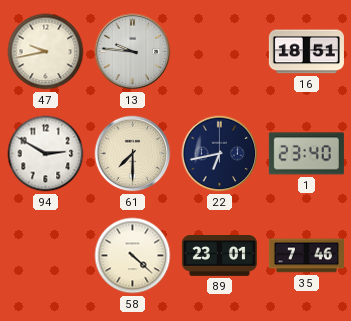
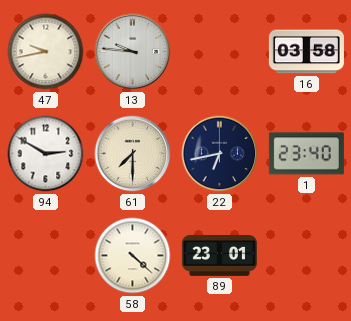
16: 18:51 -> 03:58 (306, 52)
35: 7:46 -> none (306, 256)
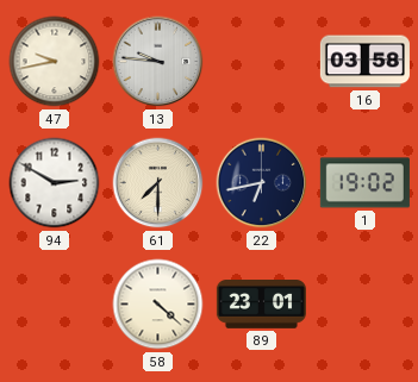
1: 23:40 -> 19:02 (364, 183)
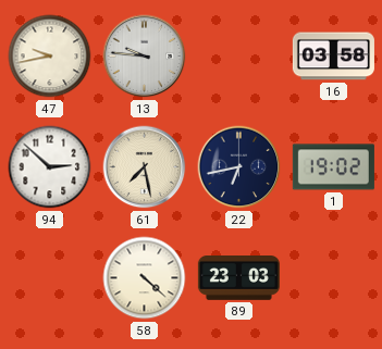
94: 2:50 -> 2:52 (50, 167)
61: 7:30 -> 7:28 (145, 167)
89: 23:01 -> 23:03 (238, 278)
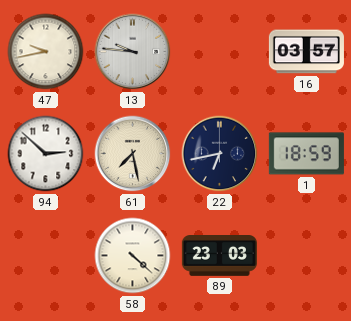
16: 03:58 -> 03:57 (306, 52)
1: 19:02 -> 18:59 (306, 154)
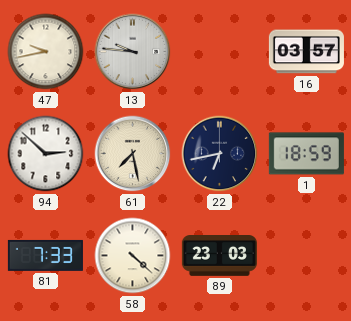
81: none -> 7:33 (45, 255)
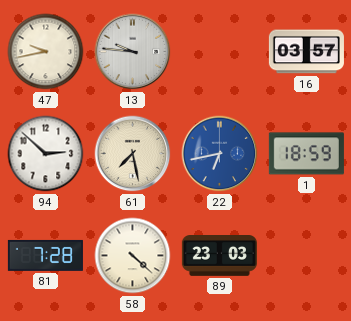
22 dial: navy -> blue (220, 154)
81: 7:33 -> 7:28 (45, 255)
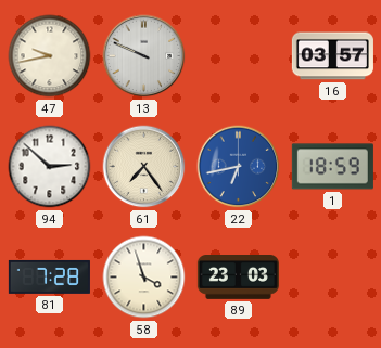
13: 9:46 -> 9:49 (144, 56)
61: 7:28 -> 7:24 (144, 167)
58: 4:22 -> 3:57 (144, 278)
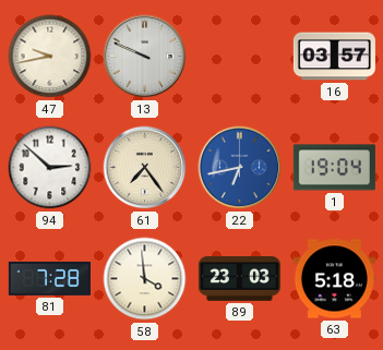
1: 18:59 -> 19:04 (334, 168)
58: 3:57 -> 3:59 (145, 279)
63: none -> 5:18 (334, 279)
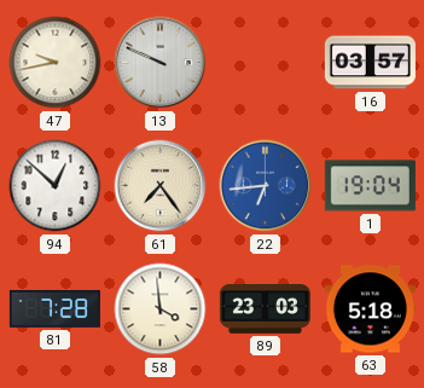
94: 2:52 -> 12:52 (56, 186)
22: 6:43 -> 6:44 (266, 186)
